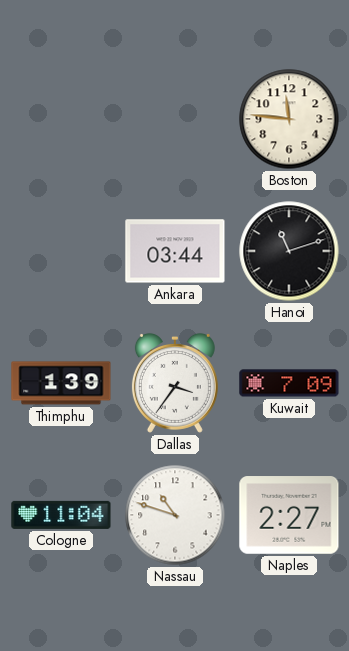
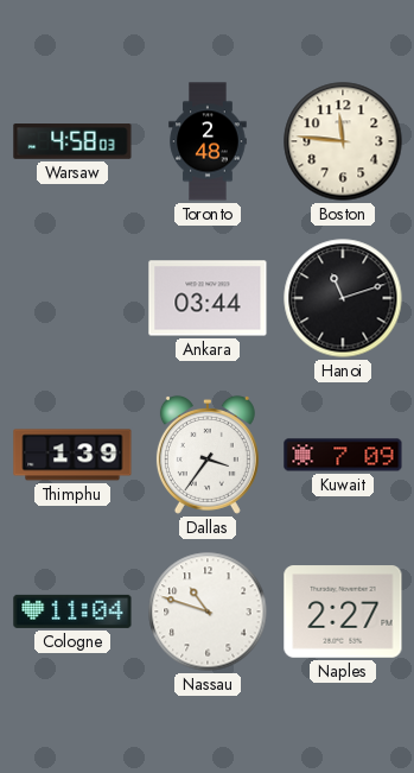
Warsaw: none -> 4:58 (72, 141)
Toronto: none -> 2:48 (208, 141)
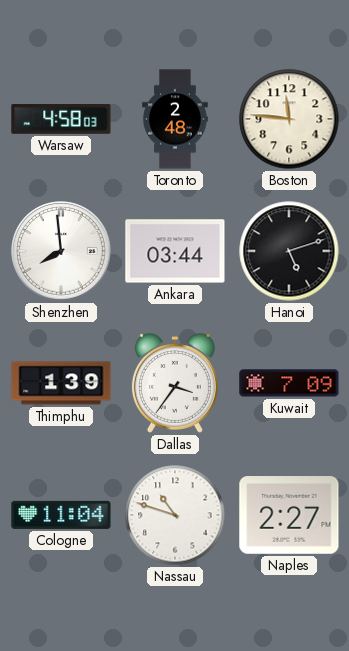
Shenzhen: none -> 7:59 (61, 251)
Hanoi: 11:12 -> 5:12 (289, 251)
